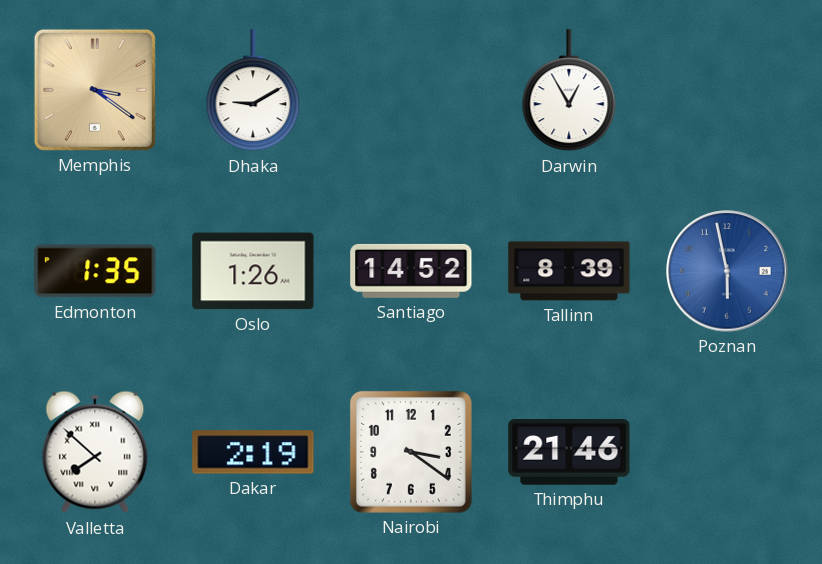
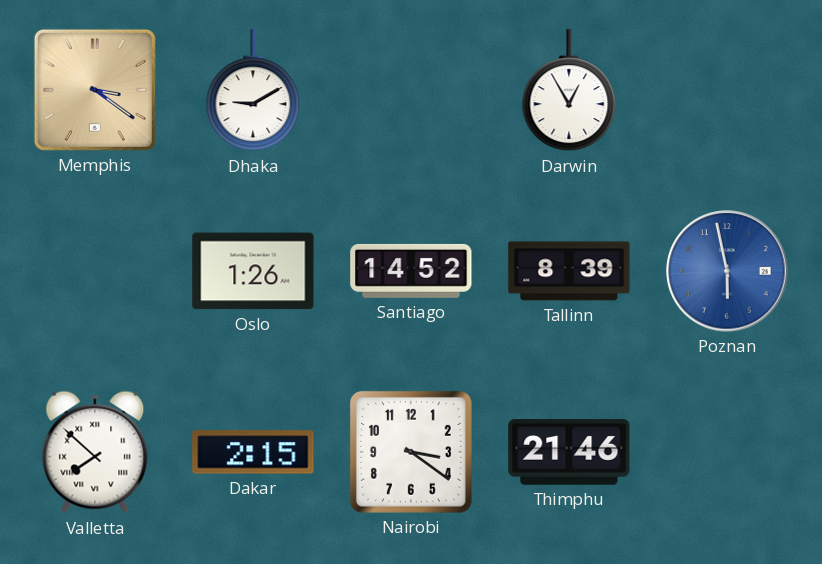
Edmonton: 1:35 -> none (95, 271)
Dakar: 2:19 -> 2:15 (253, 452)
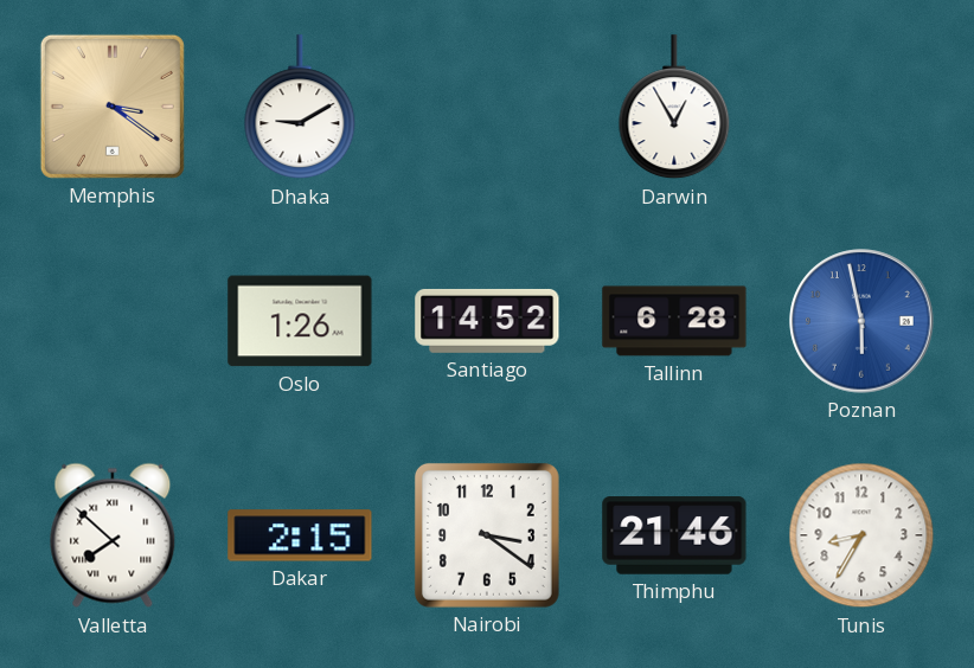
Tallinn: 8:39 -> 6:28 (674, 321)
Tunis: none -> 8:35 (861, 535)
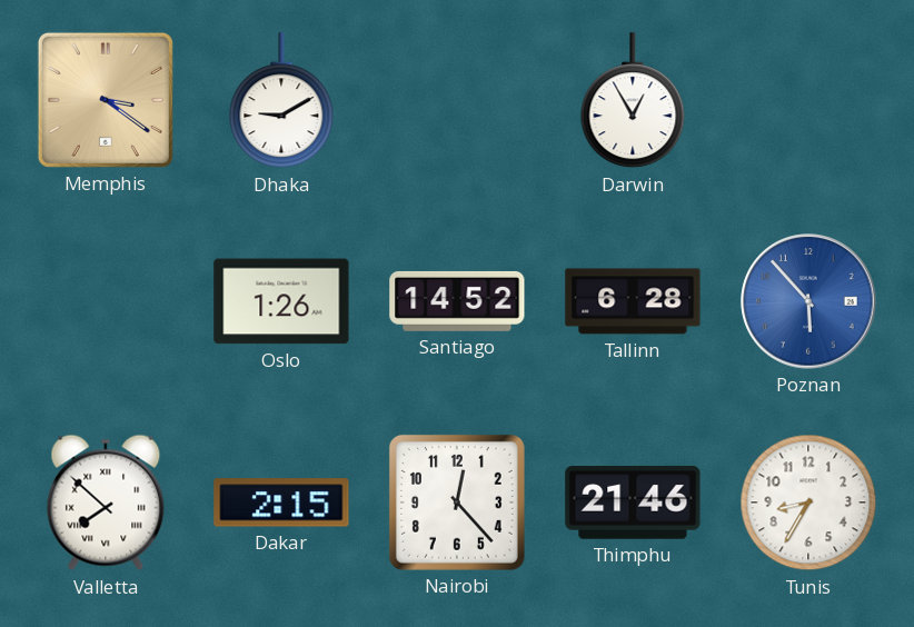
Poznan: 5:58 -> 5:53 (808, 301)
Nairobi: 3:21 -> 12:23 (457, 502)
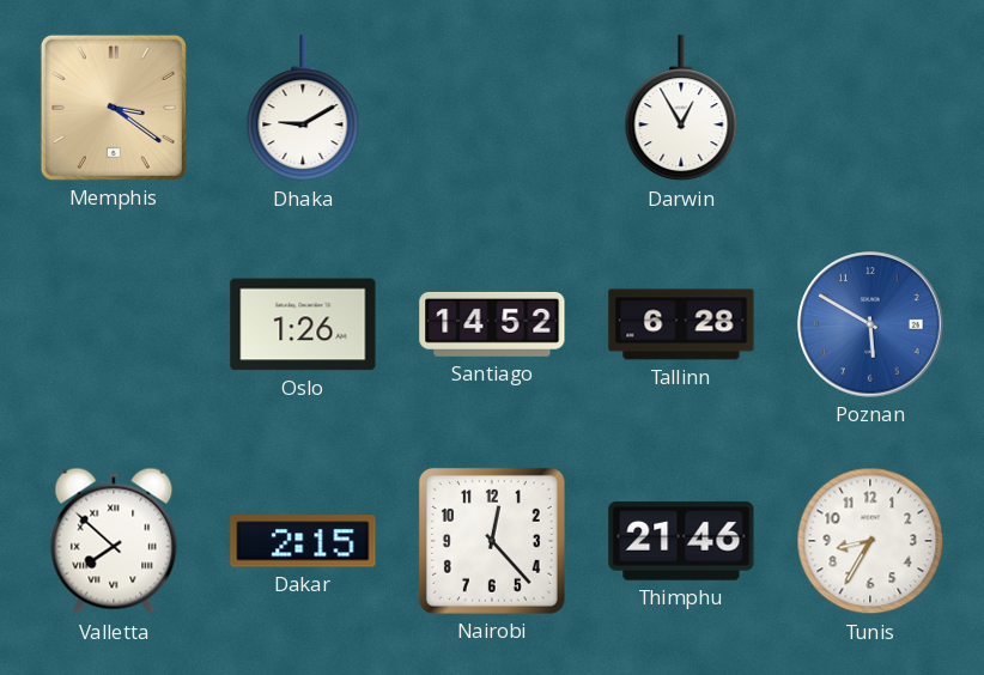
Poznan: 5:53 -> 5:50 (870, 324)
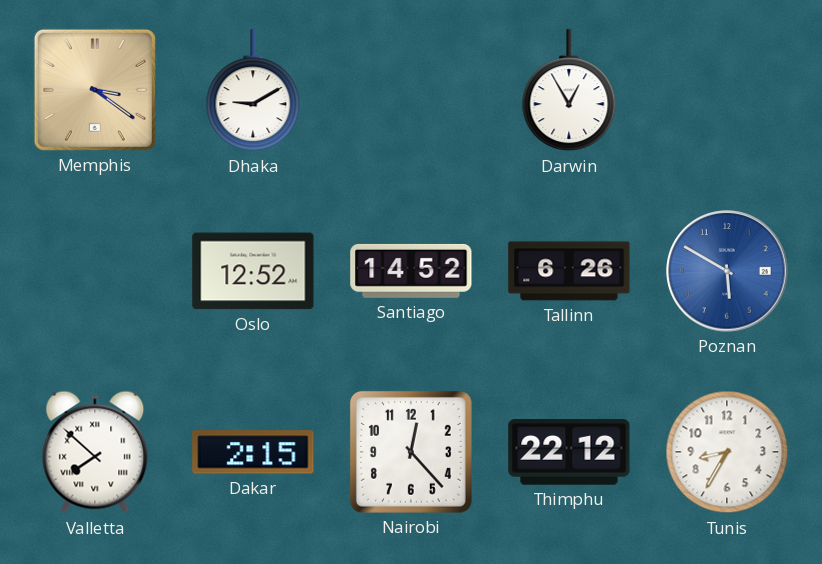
Oslo: 1:26 -> 12:52 (253, 271)
Tallinn: 6:28 -> 6:26 (569, 271)
Thimphu: 21:46 -> 22:12 (569, 452)
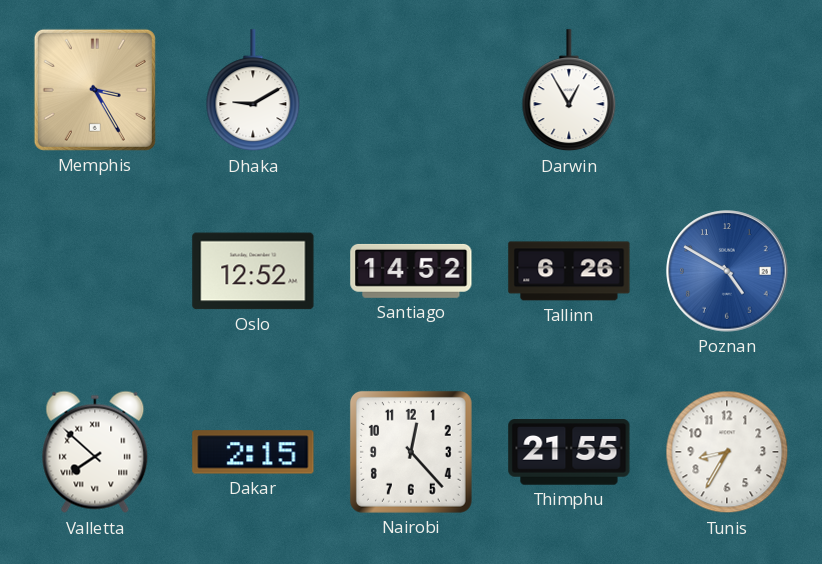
Memphis: 3:21 -> 3:25 (95, 90)
Poznan: 5:50 -> 4:50 (727, 271)
Thimphu: 22:12 -> 21:55 (569, 452)
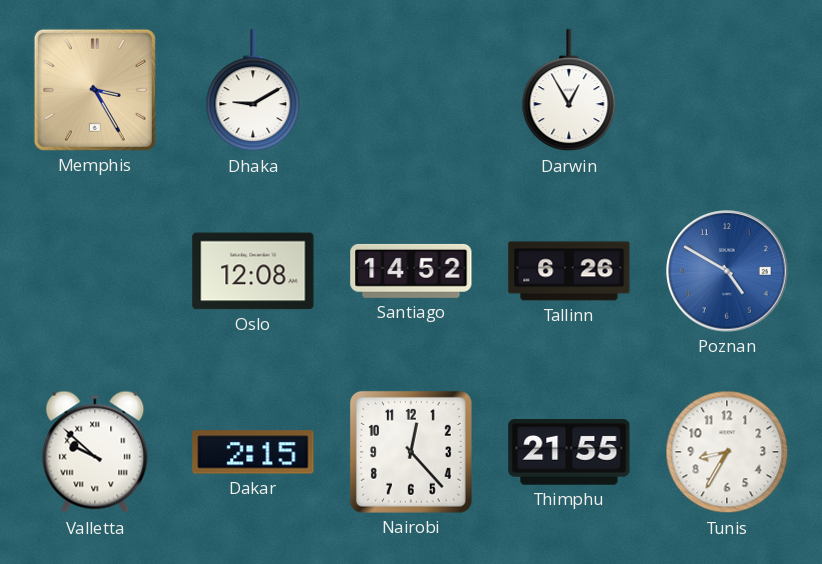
Oslo: 12:52 -> 12:08 (253, 271)
Valletta: 7:52 -> 9:52 (95, 452)
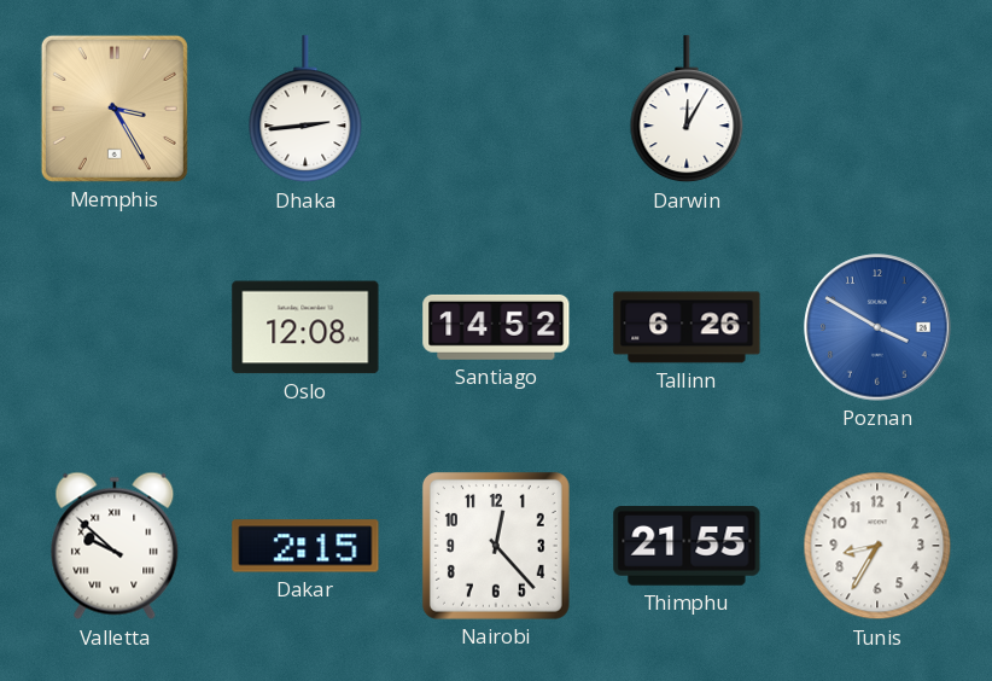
Dhaka: 9:10 -> 2:44 (305, 110)
Darwin: 12:55 -> 12:05 (687, 110)
Poznan: 4:50 -> 3:50 (877, 327)
